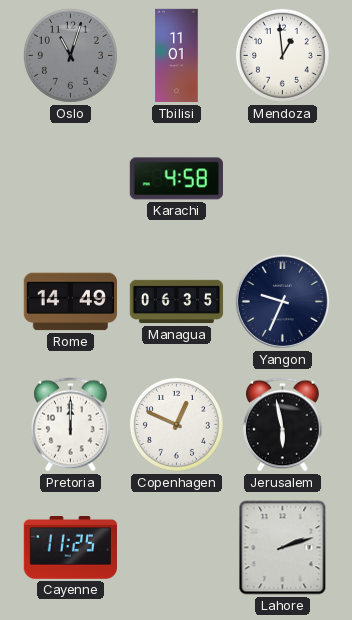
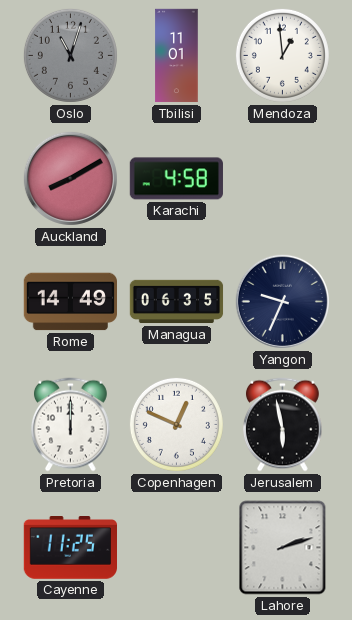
Auckland: none -> 8:10 (70, 178)
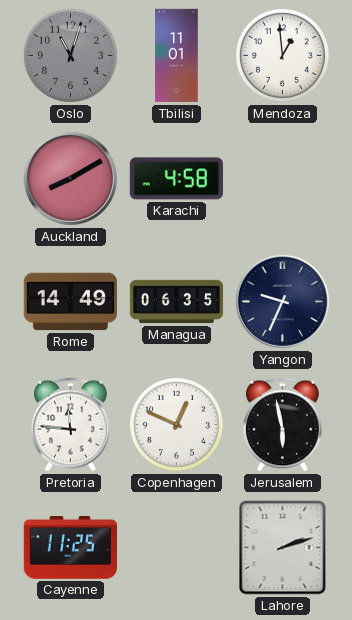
Pretoria: 12:00 -> 11:46 (70, 425)
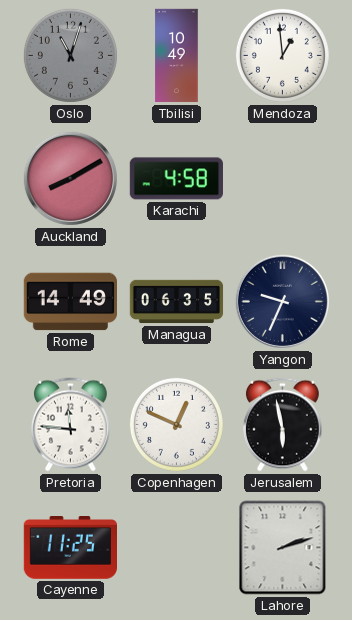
Tbilisi: 11:01 -> 10:49 (177, 56)
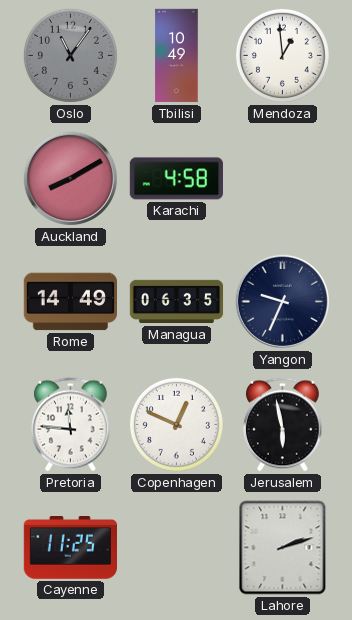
Oslo: 11:03 -> 11:06 (70, 55)
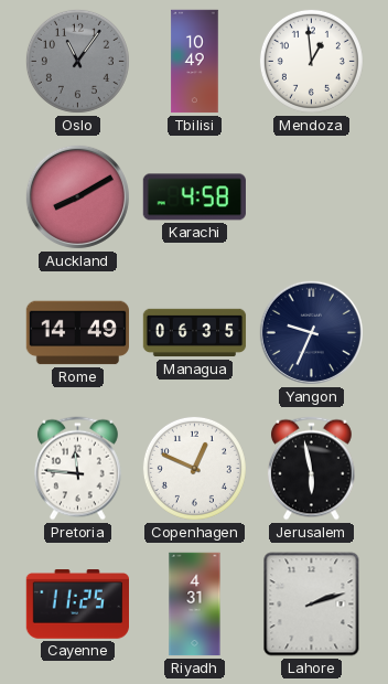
Riyadh: none -> 4:31 (195, 605)
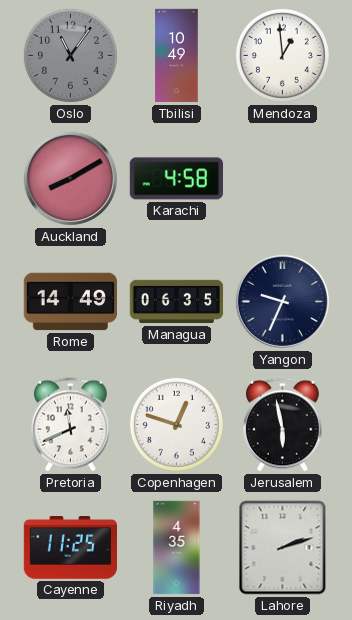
Pretoria: 11:46 -> 11:41 (70, 425)
Copenhagen: 12:49 -> 12:48 (176, 424)
Riyadh: 4:31 -> 4:35 (177, 548)
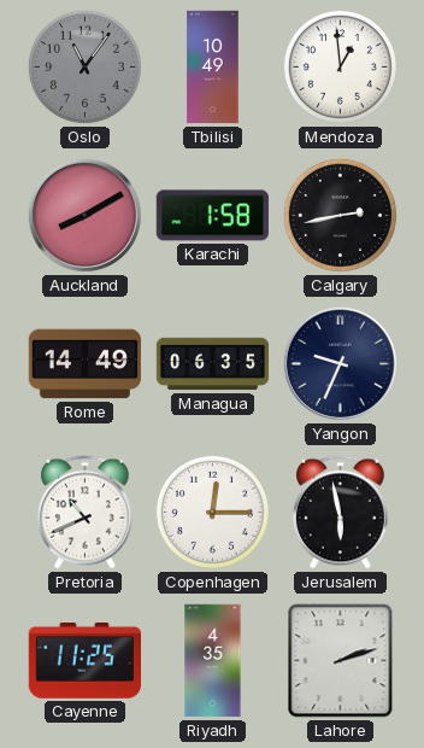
Karachi: 4:58 -> 1:58 (212, 216)
Calgary: none -> 2:43 (340, 215)
Pretoria: 11:41 -> 10:41 (84, 513)
Copenhagen: 12:48 -> 12:15 (212, 512)
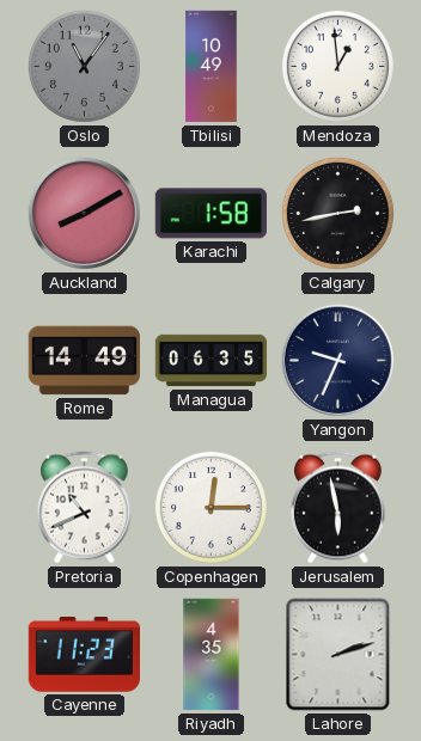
Cayenne: 11:25 -> 11:23 (84, 655)
